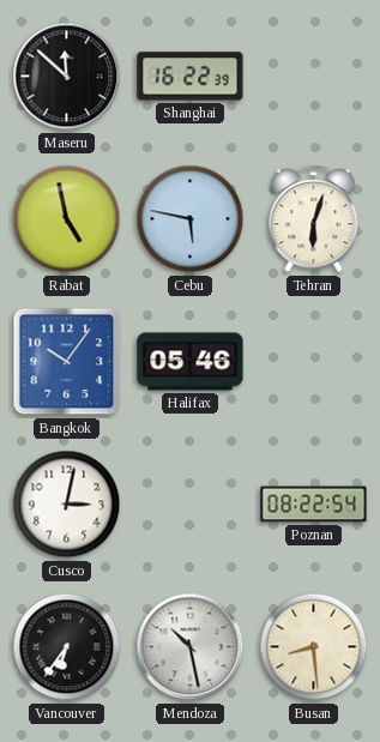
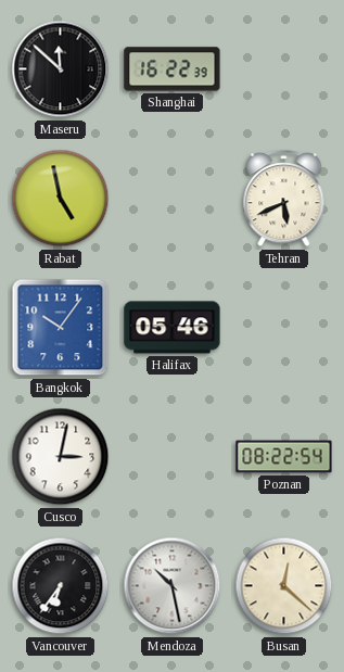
Cebu: 5:47 -> none (191, 219)
Tehran: 6:03 -> 5:41 (284, 199)
Busan: 8:29 -> 12:22 (284, 586)
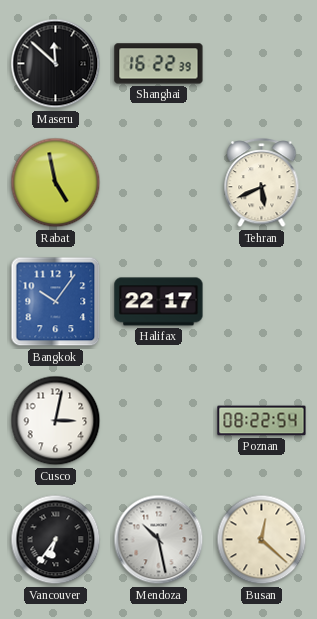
Halifax: 05:46 -> 22:17 (159, 302)
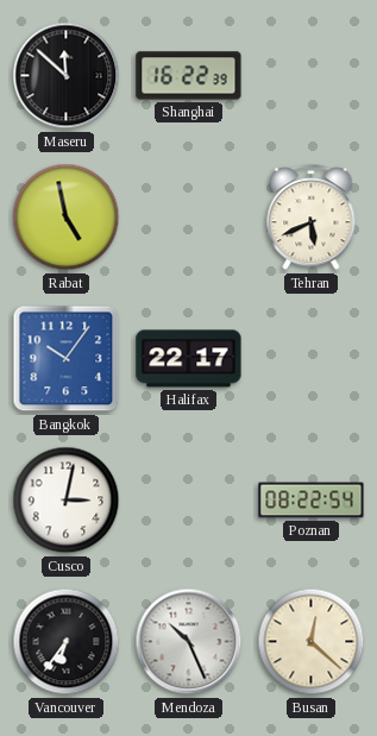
Mendoza: 10:28 -> 10:26 (189, 642)
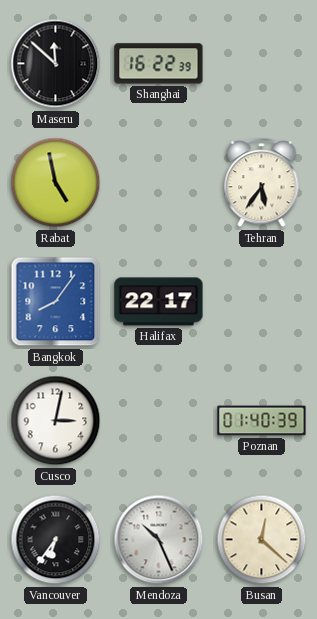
Tehran: 5:41 -> 5:36 (262, 183)
Bangkok: 10:06 -> 8:06 (56, 302)
Poznan: 08:22 -> 01:40 (262, 421)
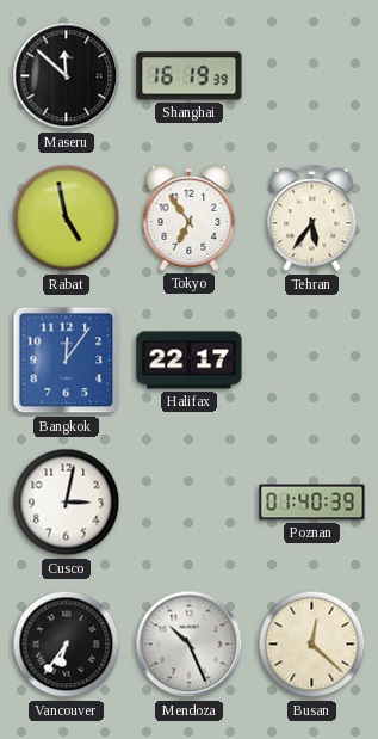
Shanghai: 16:22 -> 16:19 (190, 76)
Tokyo: none -> 6:54 (190, 218)
Bangkok: 8:06 -> 12:06 (67, 361)
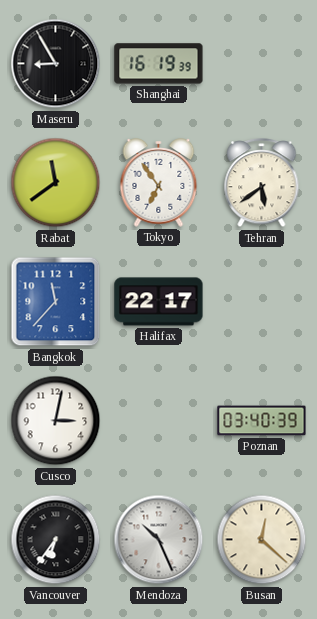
Maseru: 11:52 -> 8:55 (56, 64)
Rabat: 4:58 -> 11:39 (56, 183)
Tehran: 5:36 -> 5:39 (262, 183)
Bangkok: 12:06 -> 11:37 (56, 302)
Poznan: 01:40 -> 03:40 (262, 421)
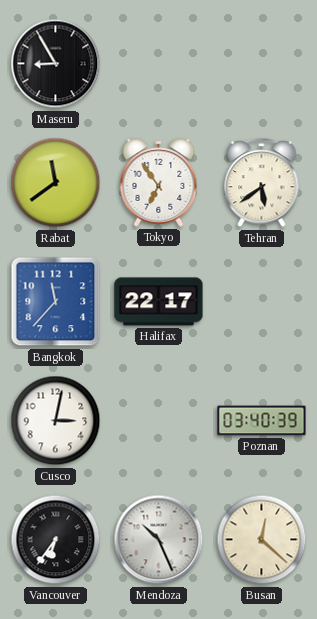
Shanghai: 16:19 -> none (159, 64)
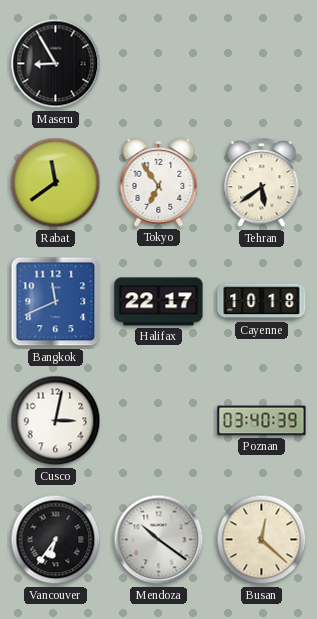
Bangkok: 11:37 -> 11:41 (56, 302)
Cayenne: none -> 10:18 (262, 302)
Mendoza: 10:26 -> 10:21 (159, 540)
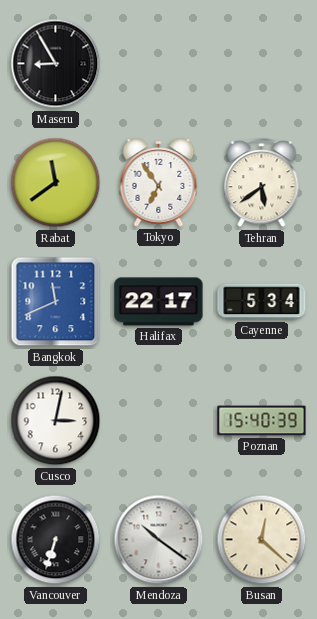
Cayenne: 10:18 -> 5:34 (262, 302)
Poznan: 03:40 -> 15:40 (262, 421)
Vancouver: 6:36 -> 6:33 (56, 540)
